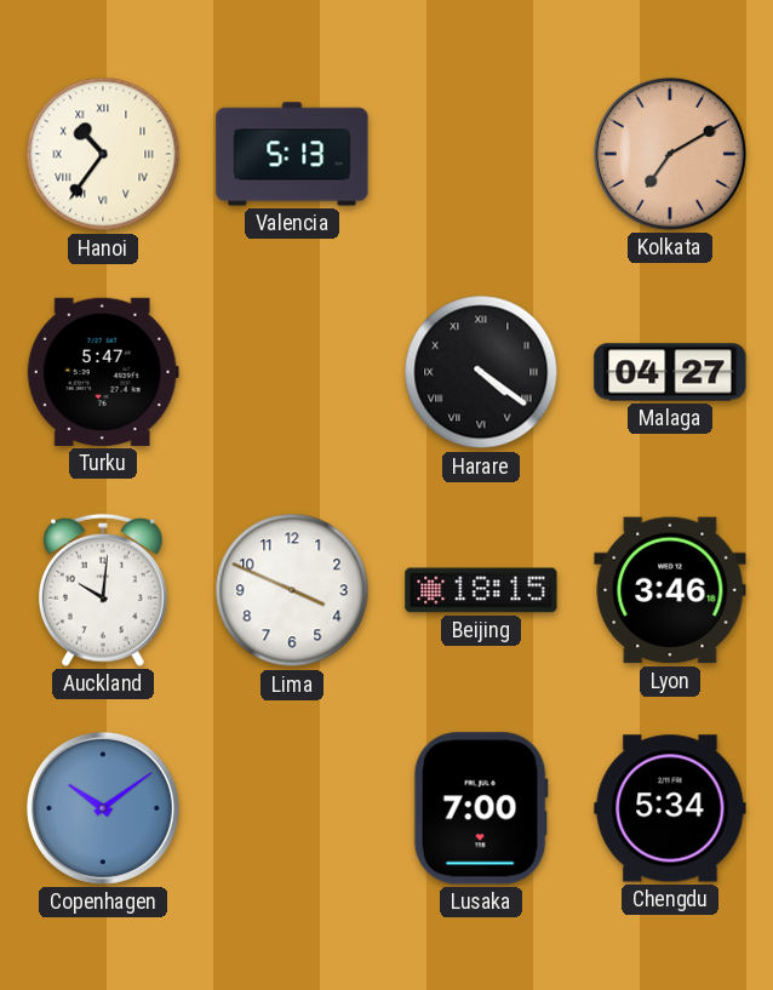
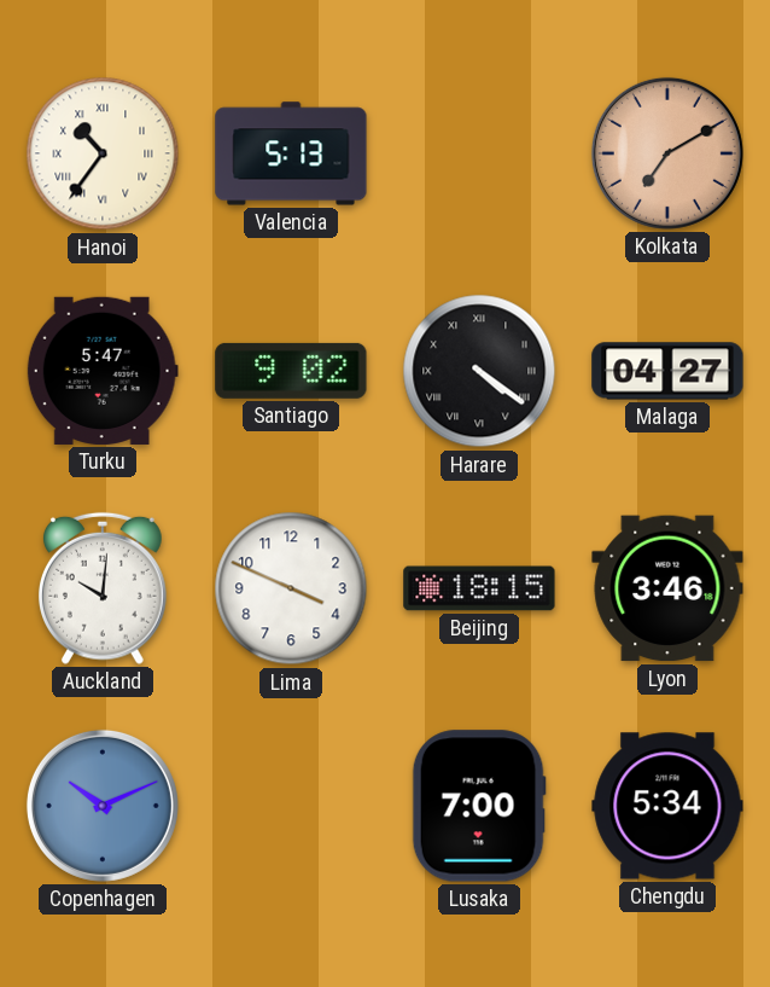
Santiago: none -> 9:02 (291, 371)
Copenhagen: 10:09 -> 10:11 (103, 806)
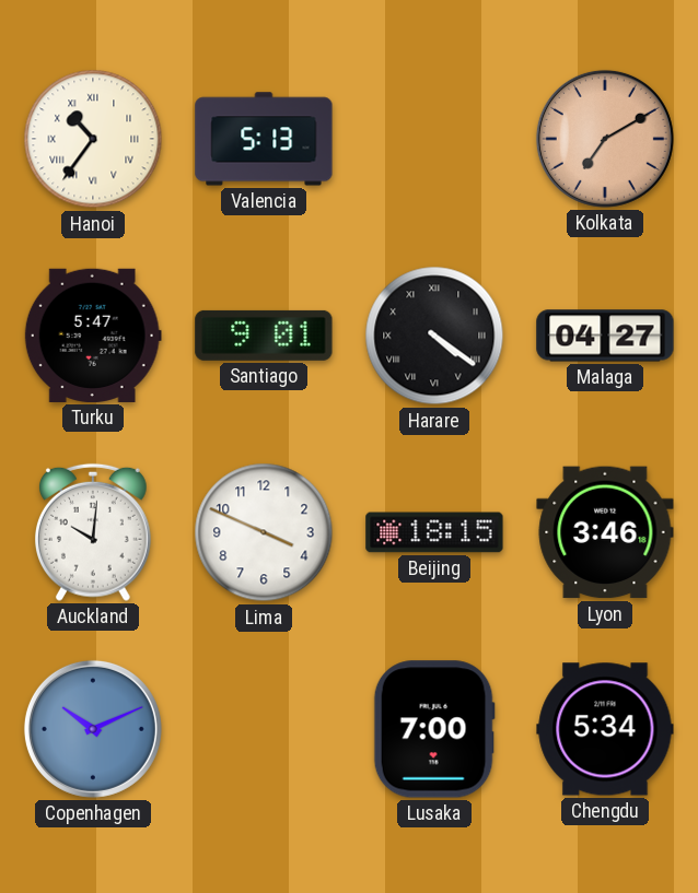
Santiago: 9:02 -> 9:01 (264, 336)
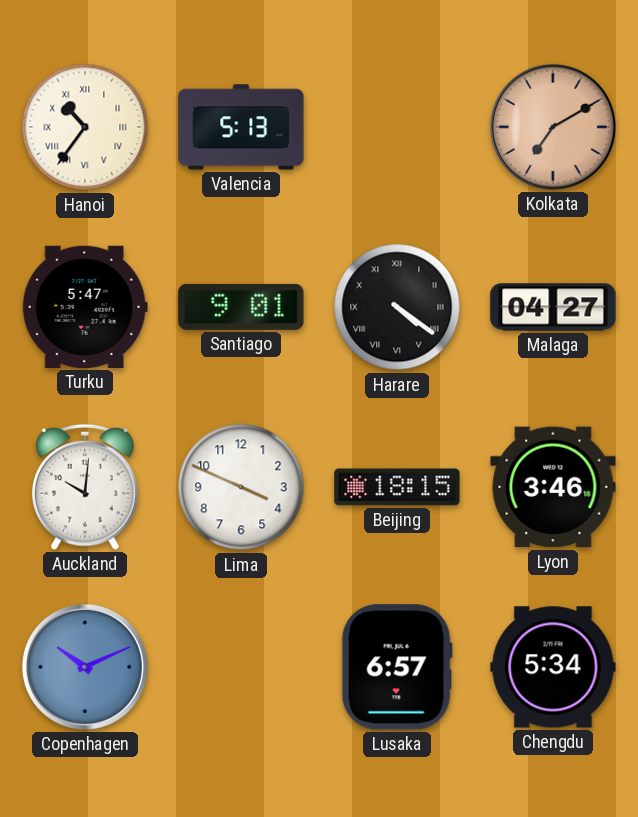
Lusaka: 7:00 -> 6:57 (397, 667)
